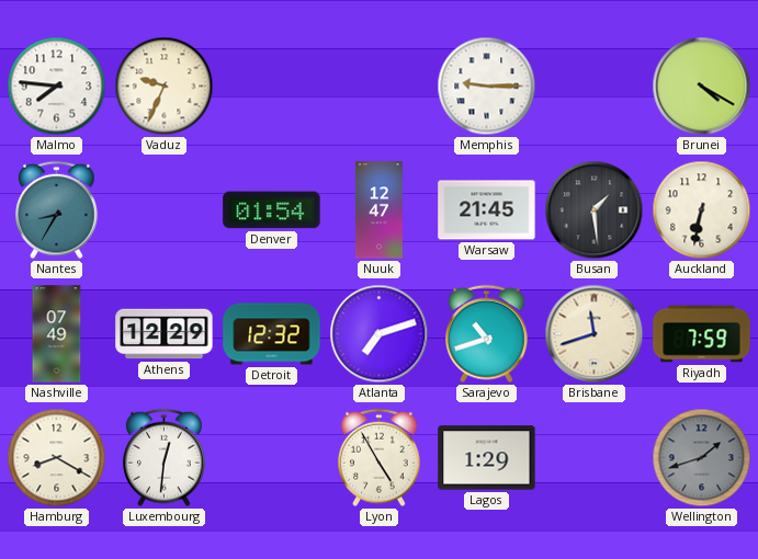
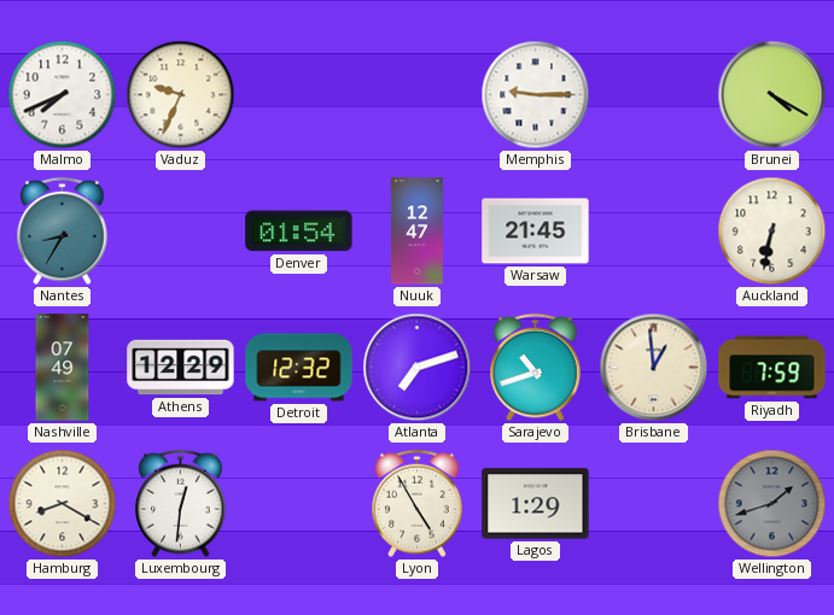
Malmo: 7:46 -> 7:41 (63, 95)
Busan: 1:29 -> none (595, 210)
Brisbane: 11:42 -> 12:59 (654, 368)
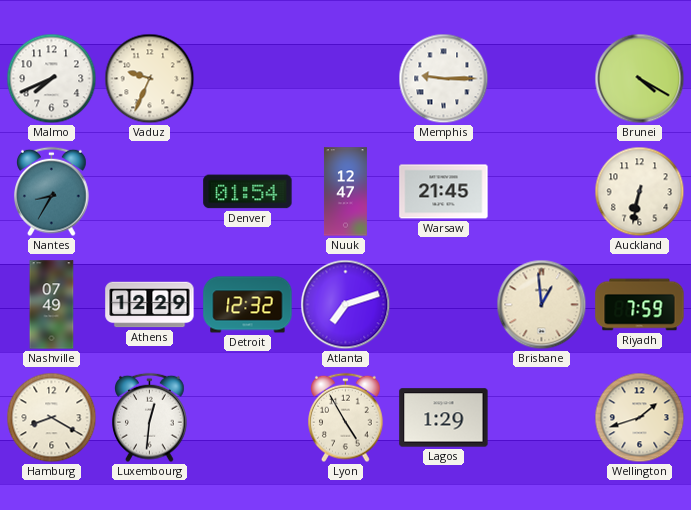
Sarajevo: 10:42 -> none (536, 368)
Wellington dial: grey -> cream (640, 418)
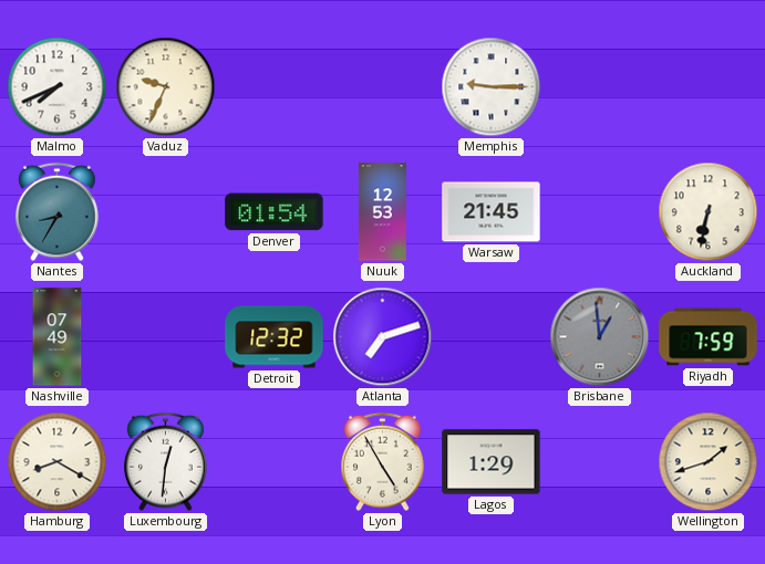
Brunei: 4:20 -> none (640, 79)
Nuuk: 12:47 -> 12:53 (382, 212)
Athens: 12:29 -> none (150, 305)
Brisbane dial: cream -> grey (600, 337)
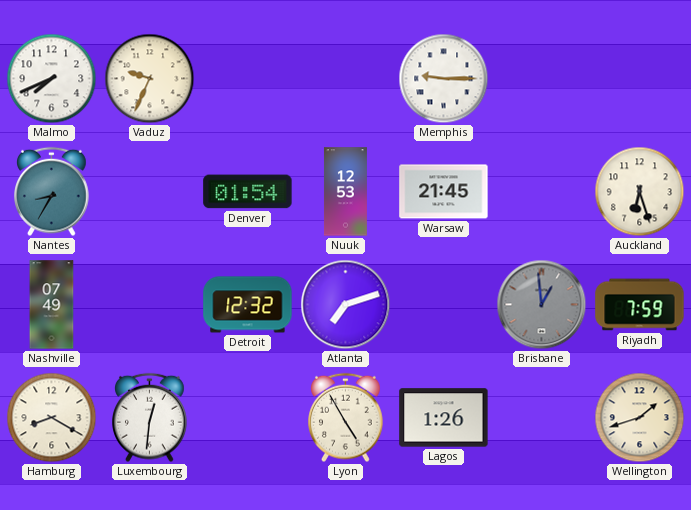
Auckland: 6:32 -> 6:27 (640, 192)
Lagos: 1:29 -> 1:26 (444, 418)
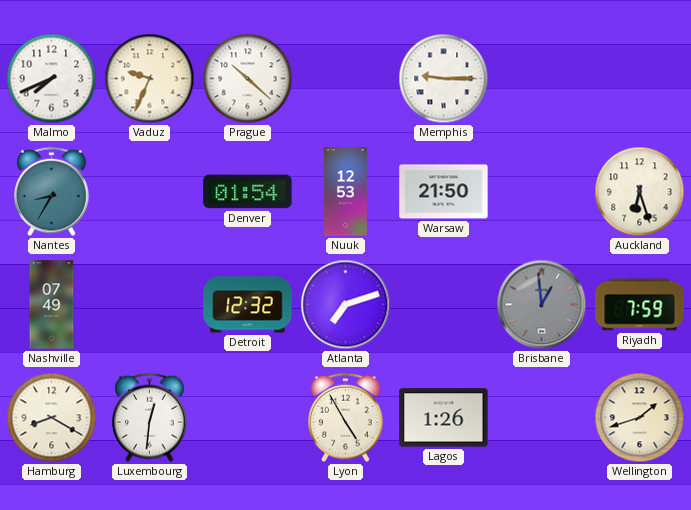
Prague: none -> 10:22 (248, 79)
Warsaw: 21:45 -> 21:50 (444, 192)
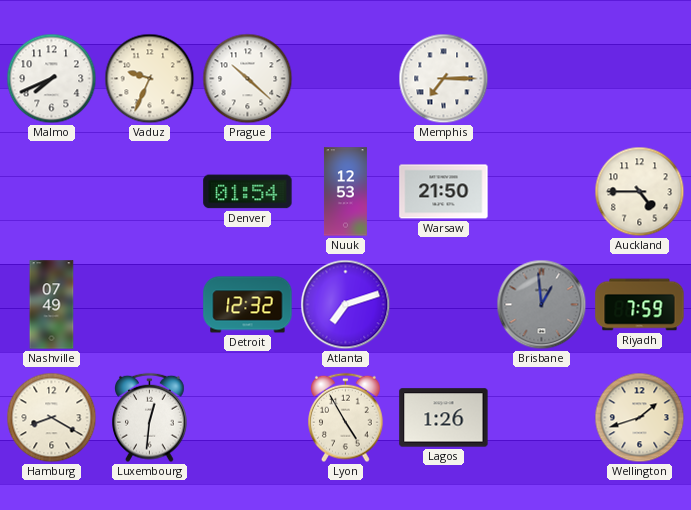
Memphis: 9:15 -> 7:15 (444, 79)
Nantes: 8:35 -> none (52, 192)
Auckland: 6:27 -> 4:45 (640, 192)
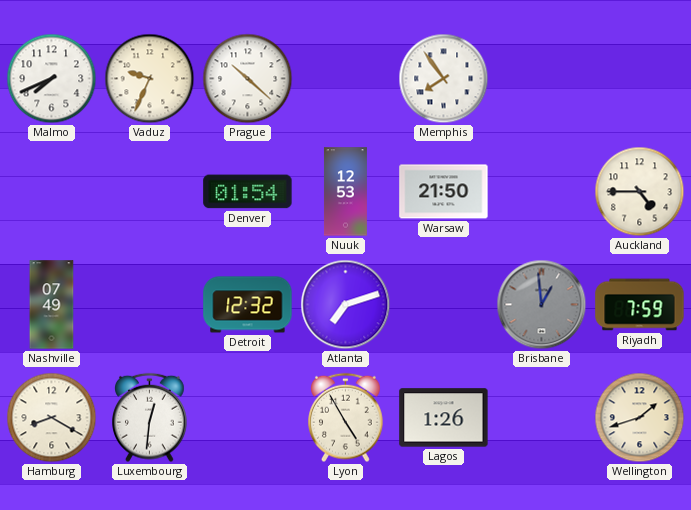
Memphis: 7:15 -> 7:54 (444, 79)
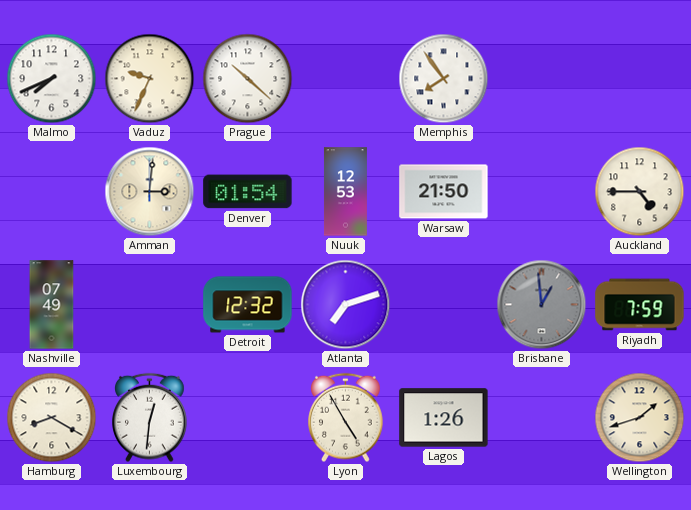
Amman: none -> 3:01 (150, 192)
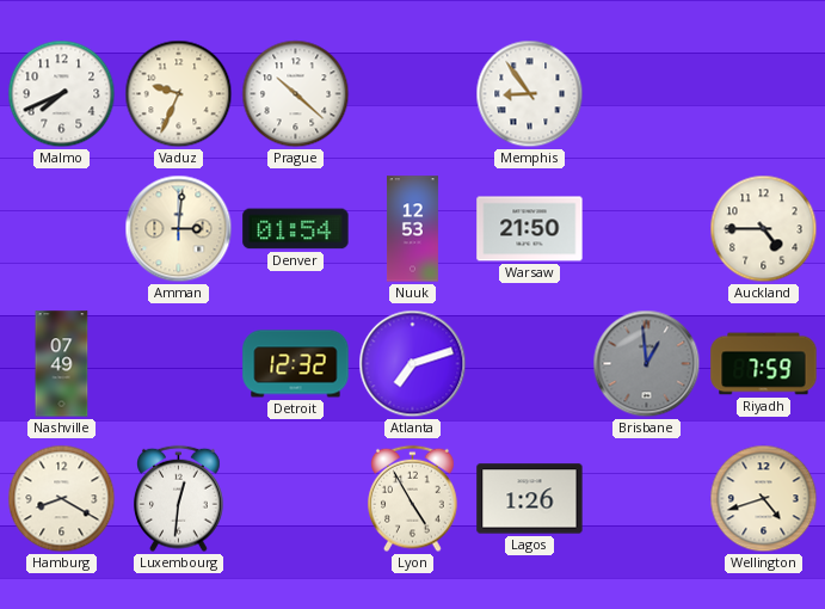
Memphis: 7:54 -> 8:54 (530, 94)
Wellington: 1:42 -> 4:42 (764, 499)
